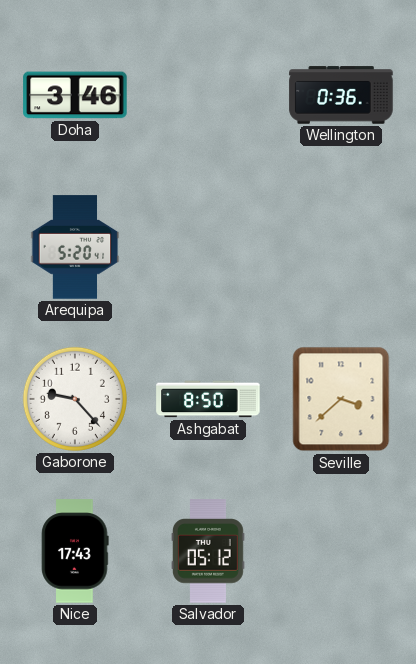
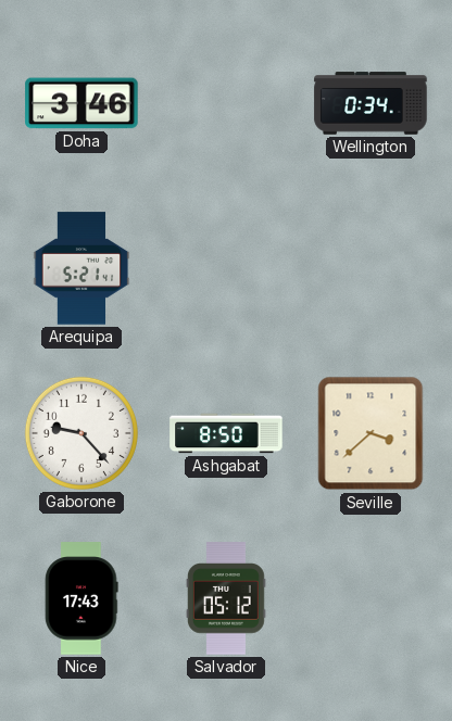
Wellington: 0:36 -> 0:34 (371, 103)
Arequipa: 5:20 -> 5:21 (81, 268)
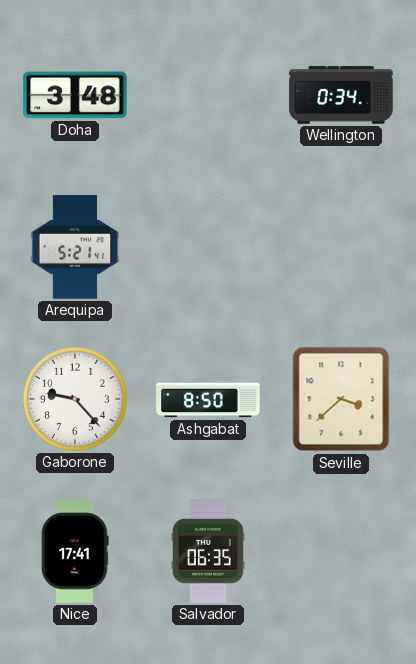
Doha: 3:46 -> 3:48 (75, 95)
Nice: 17:43 -> 17:41 (75, 551)
Salvador: 05:12 -> 06:35 (208, 551)
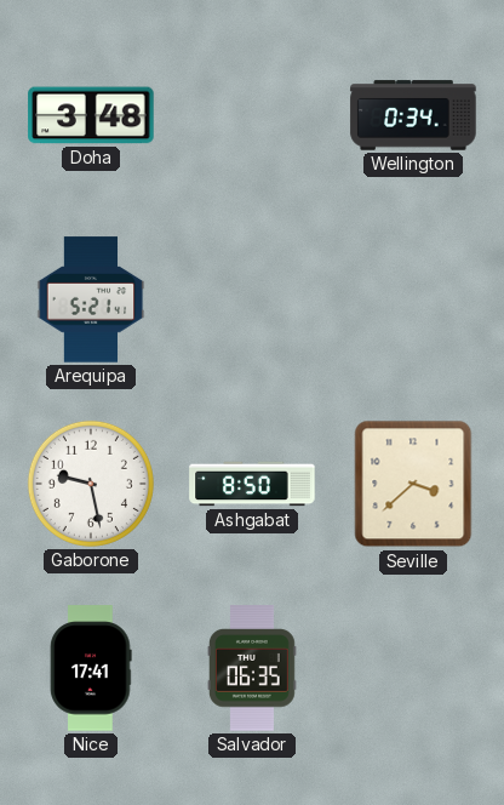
Gaborone: 9:23 -> 9:28 (91, 484)
